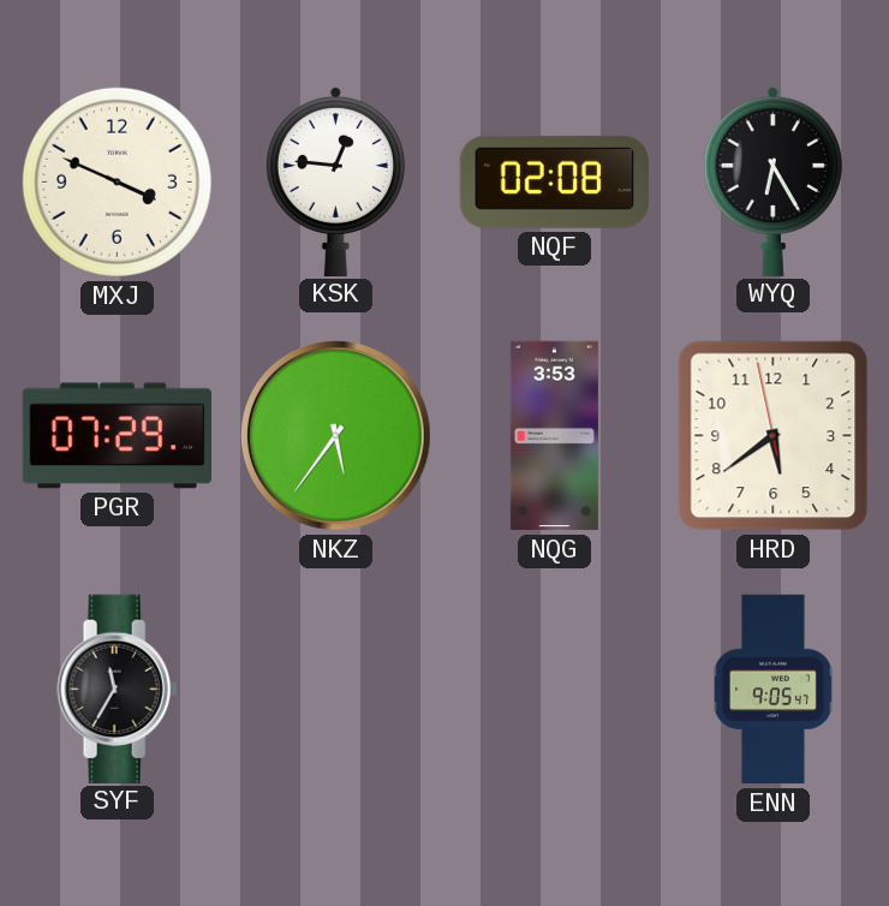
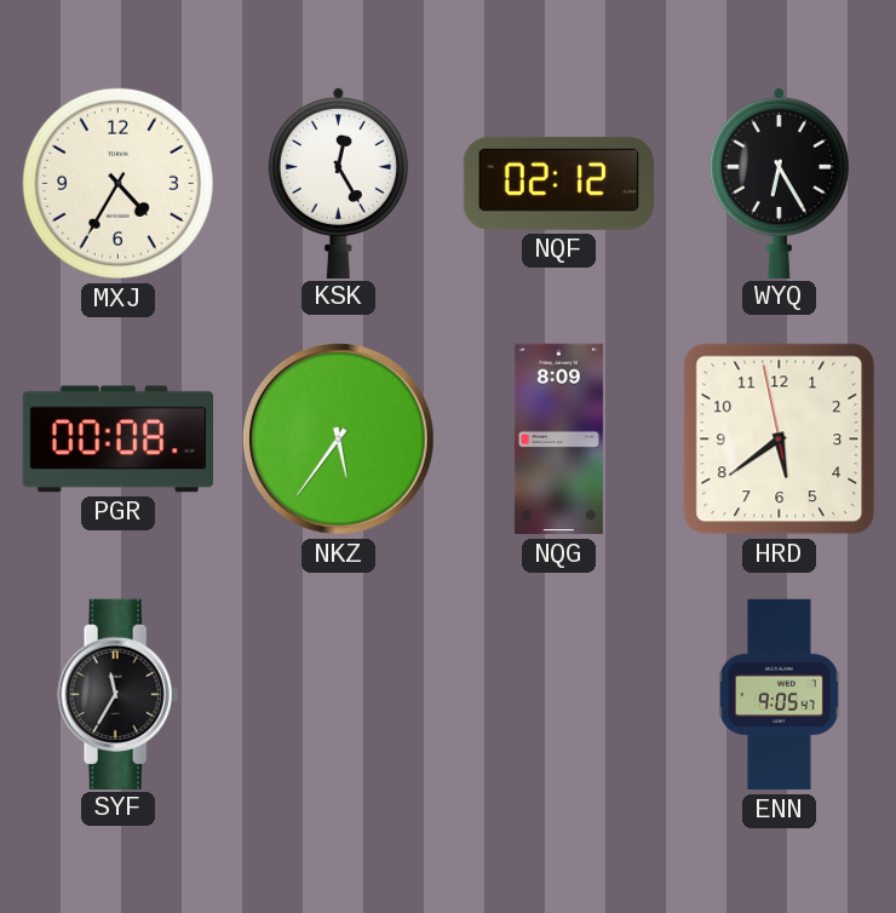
MXJ: 3:49 -> 4:35 (117, 183)
KSK: 12:46 -> 12:25 (338, 182)
NQF: 02:08 -> 02:12 (558, 183)
PGR: 07:29 -> 00:08 (117, 440)
NQG: 3:53 -> 8:09 (558, 440)
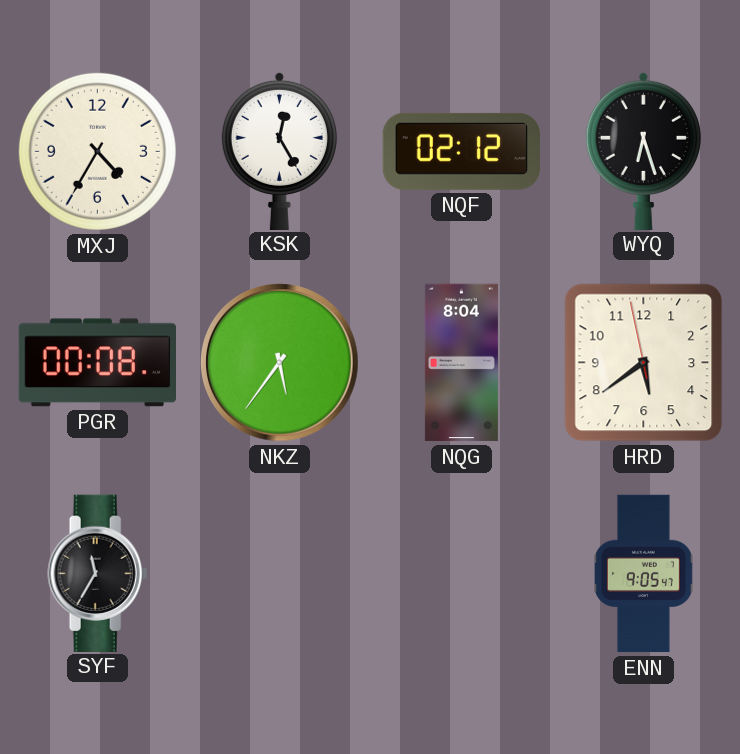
WYQ: 6:25 -> 6:27 (643, 150)
NQG: 8:09 -> 8:04 (461, 363)
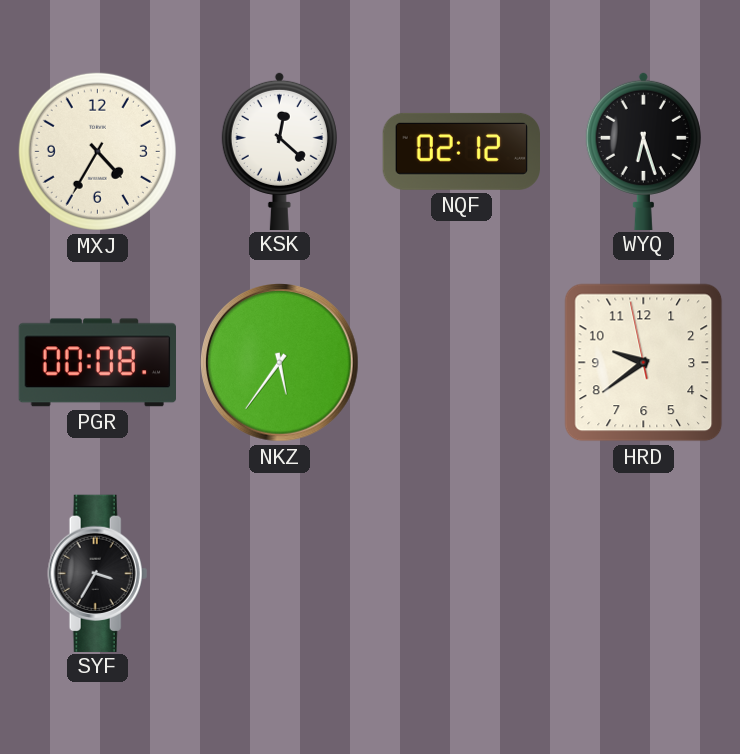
KSK: 12:25 -> 12:22 (279, 150)
NQG: 8:04 -> none (461, 363)
HRD: 5:38 -> 9:38 (644, 363)
SYF: 11:35 -> 3:35 (98, 573)
ENN: 9:05 -> none (643, 574)
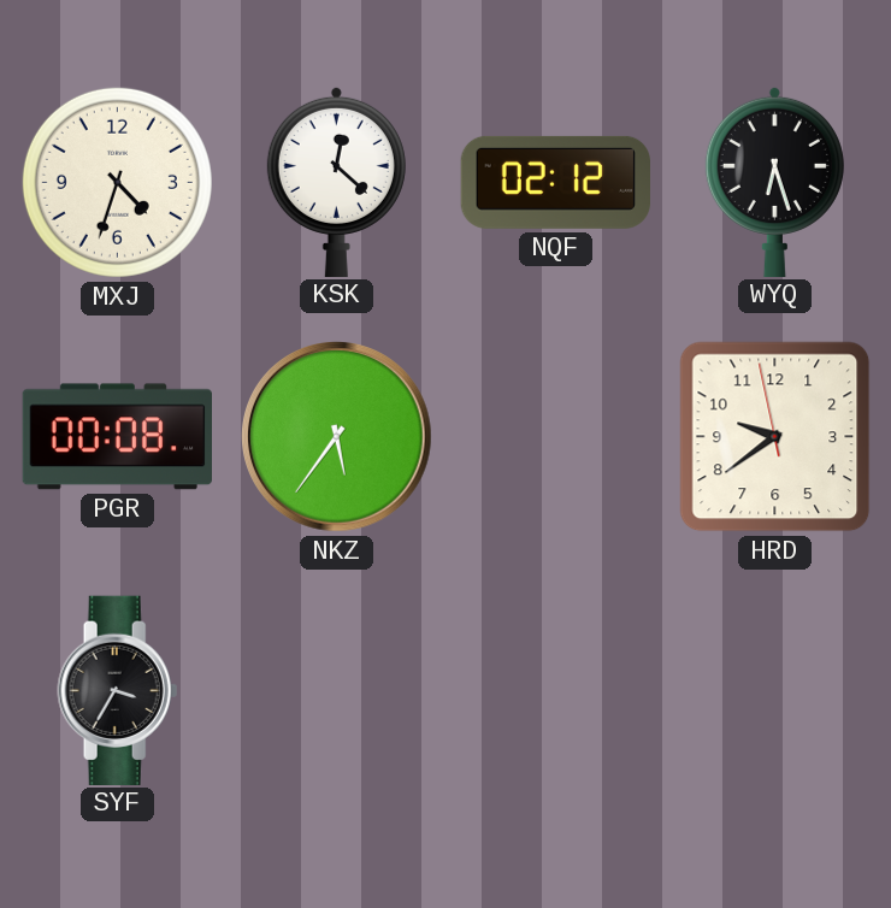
MXJ: 4:35 -> 4:33 (117, 182)
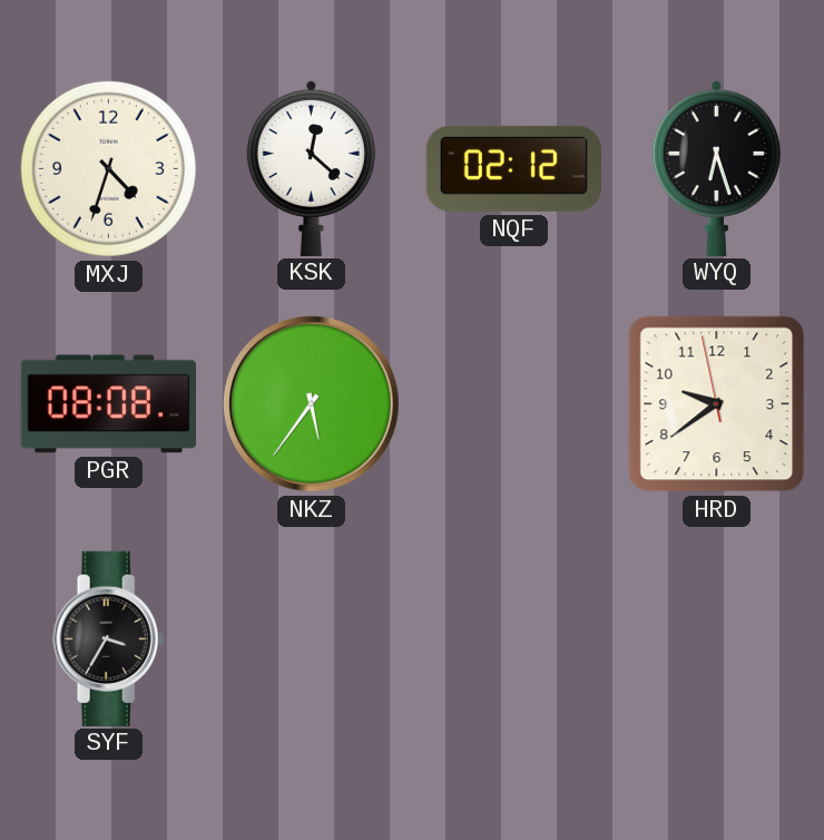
PGR: 00:08 -> 08:08 (108, 404)
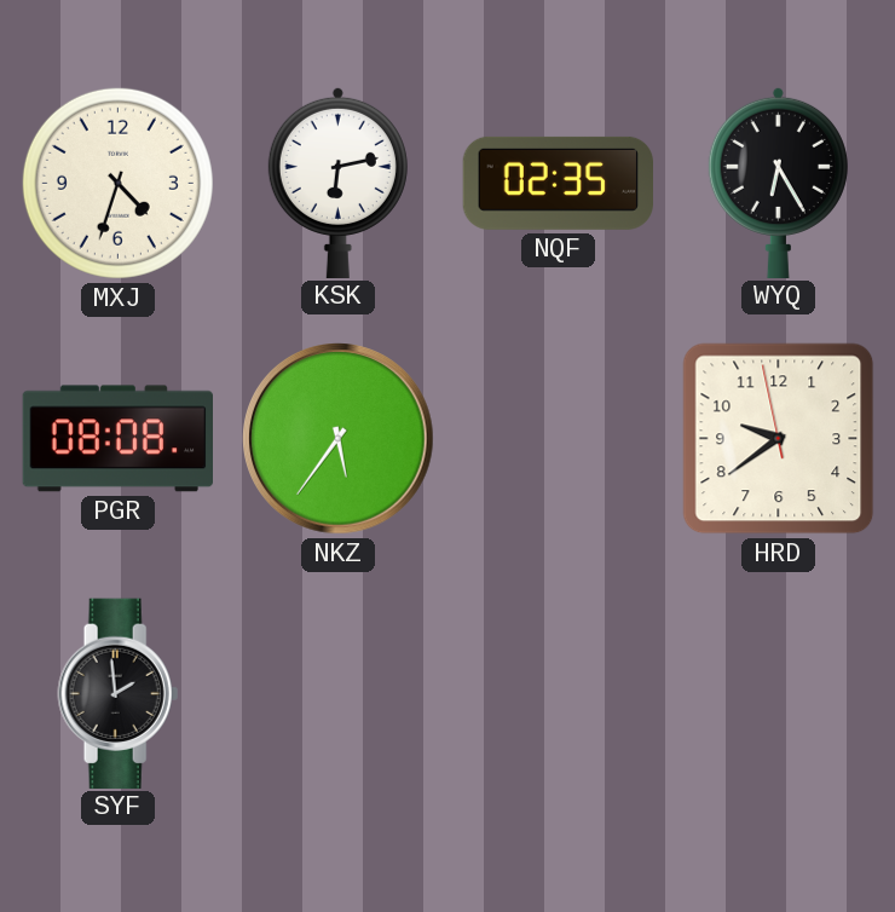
KSK: 12:22 -> 6:13 (337, 181)
NQF: 02:12 -> 02:35 (558, 183)
WYQ: 6:27 -> 6:25 (778, 181)
SYF: 3:35 -> 1:59 (119, 693)
